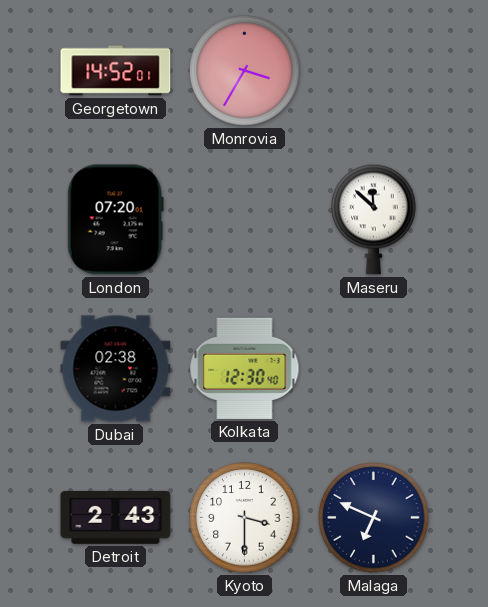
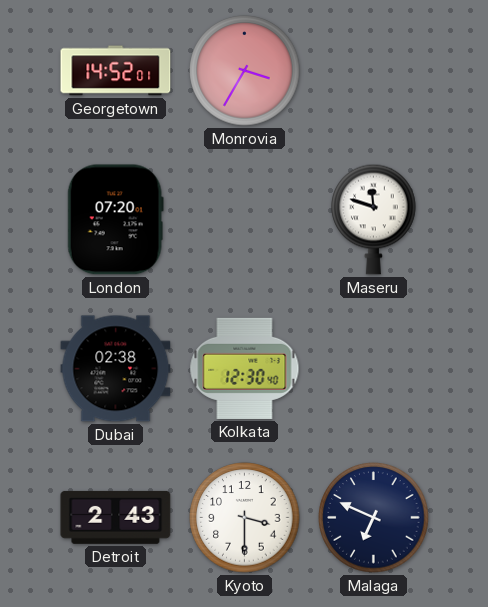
Maseru: 11:52 -> 11:48 (374, 219)
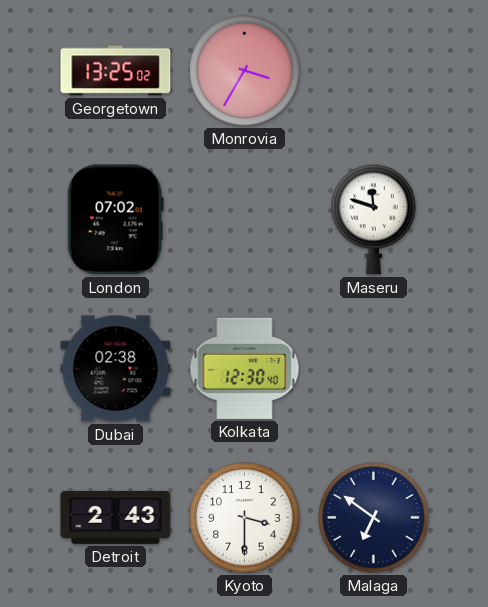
Georgetown: 14:52 -> 13:25 (116, 71)
London: 07:20 -> 07:02 (115, 220)
Malaga: 6:49 -> 6:51 (374, 518)
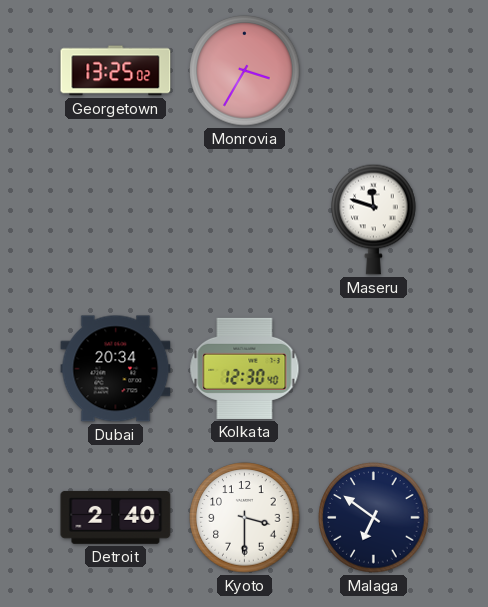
London: 07:02 -> none (115, 220)
Dubai: 02:38 -> 20:34 (116, 369)
Detroit: 2:43 -> 2:40 (116, 517)
